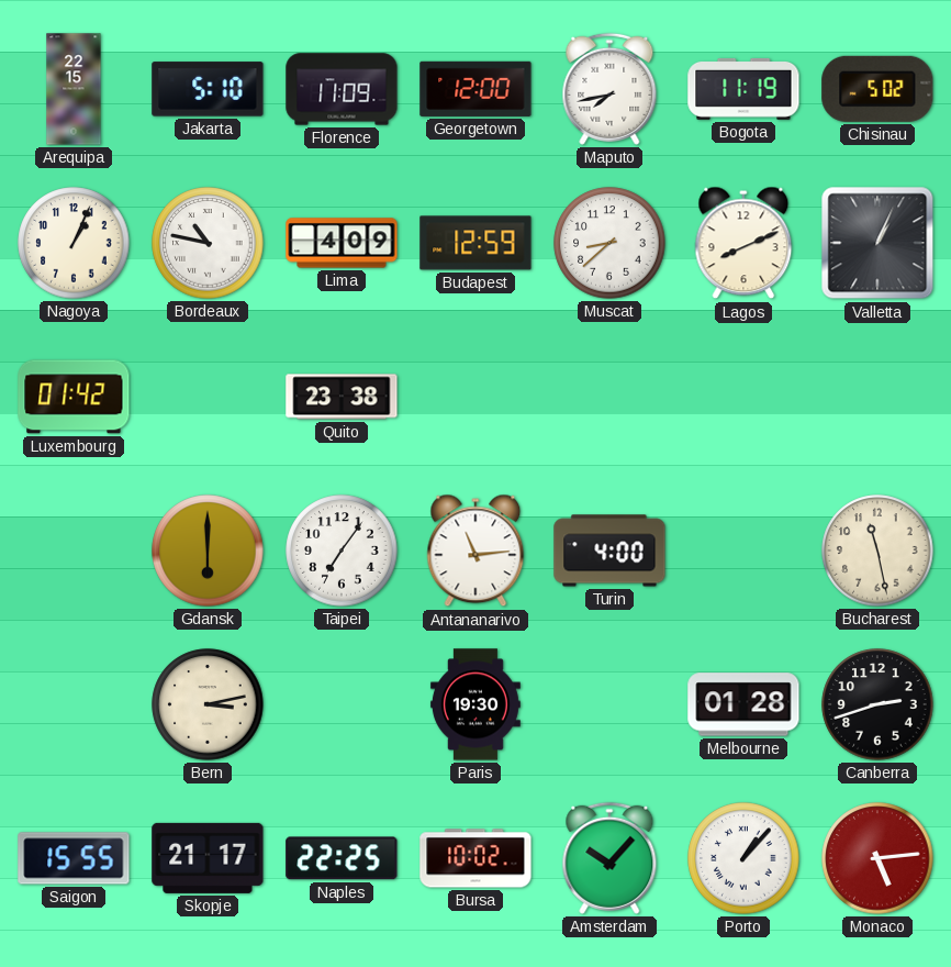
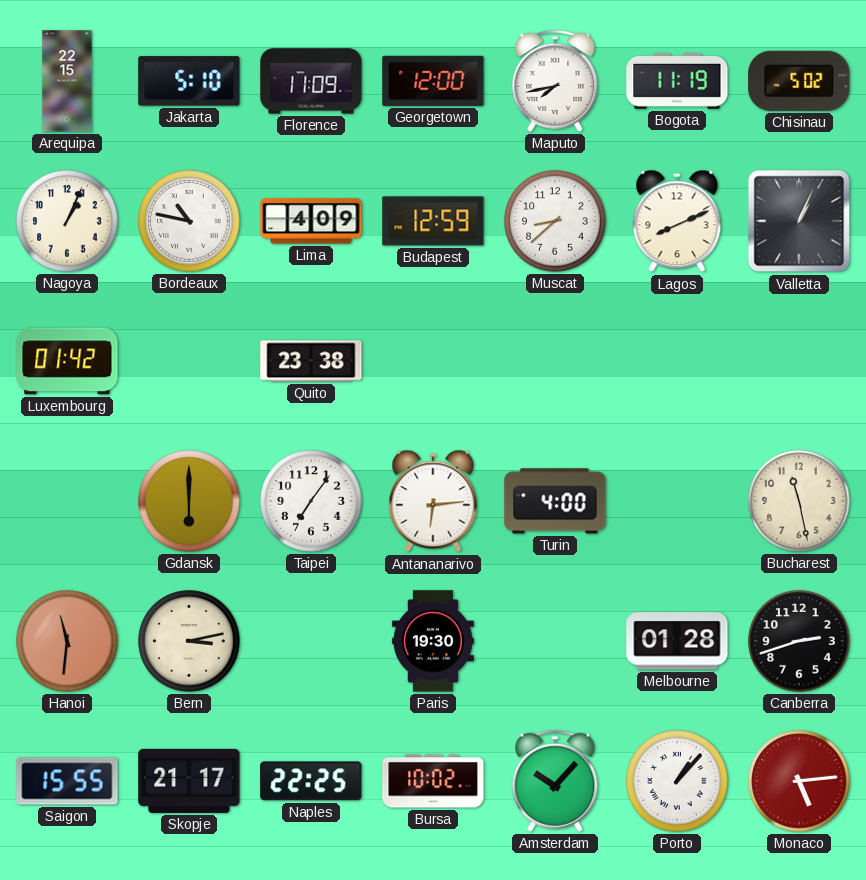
Antananarivo: 11:14 -> 6:14 (433, 501)
Hanoi: none -> 11:31 (67, 641)
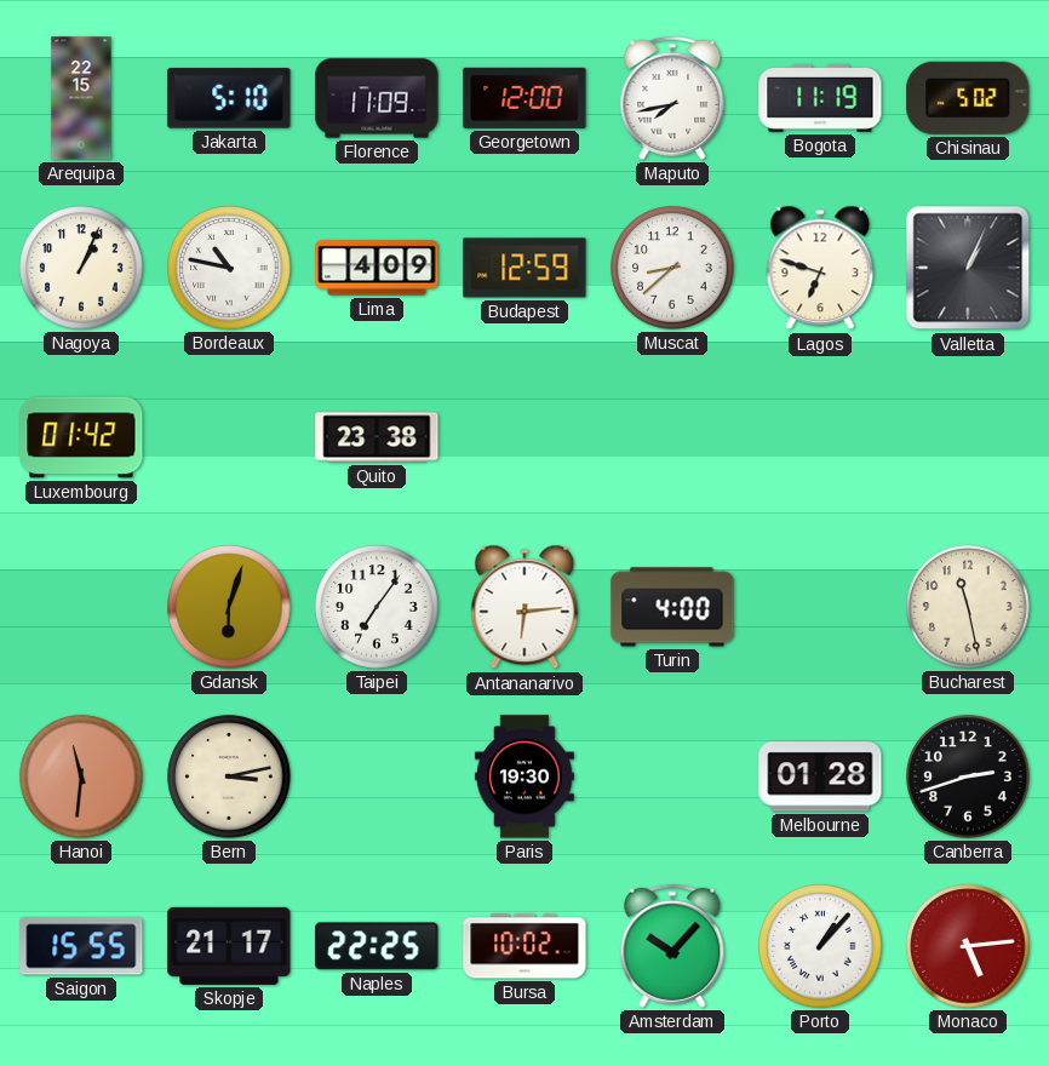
Lagos: 8:11 -> 6:48 (820, 268)
Gdansk: 6:00 -> 6:03 (229, 607)
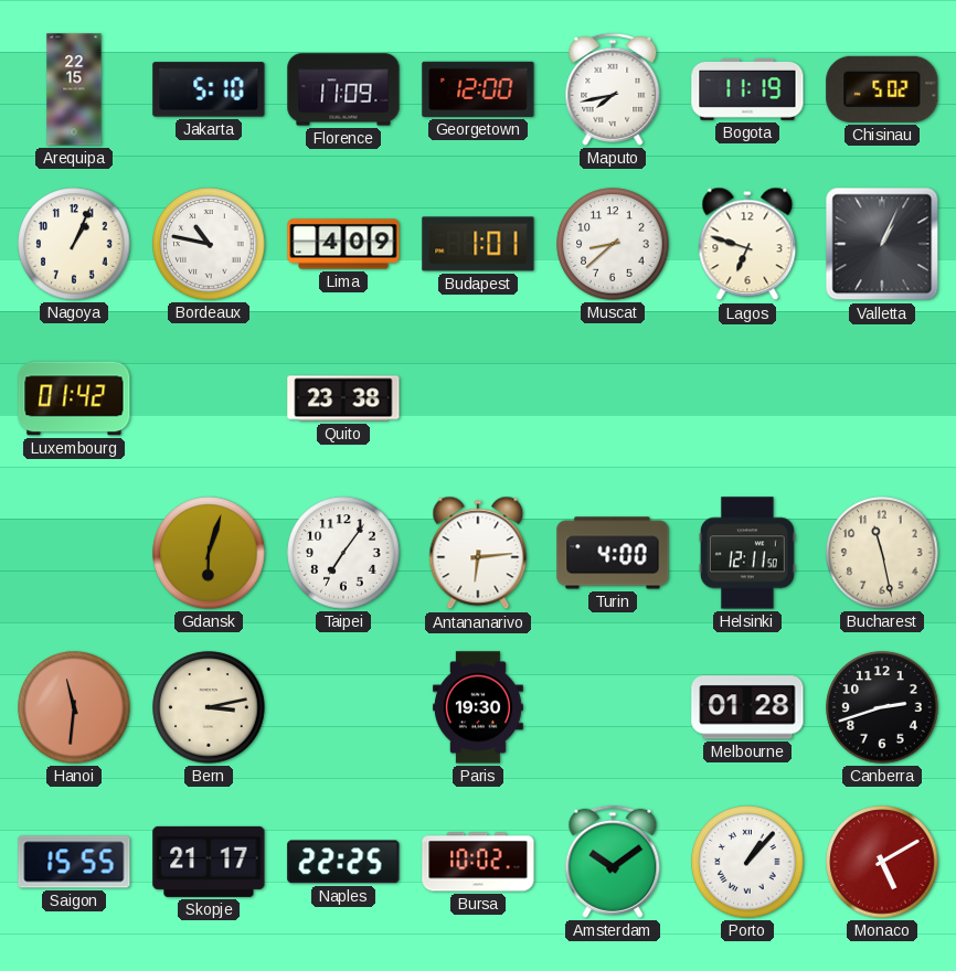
Budapest: 12:59 -> 1:01 (478, 244)
Helsinki: none -> 12:11 (747, 553)
Amsterdam: 10:07 -> 10:09 (613, 862)
Monaco: 5:14 -> 5:10 (882, 862)
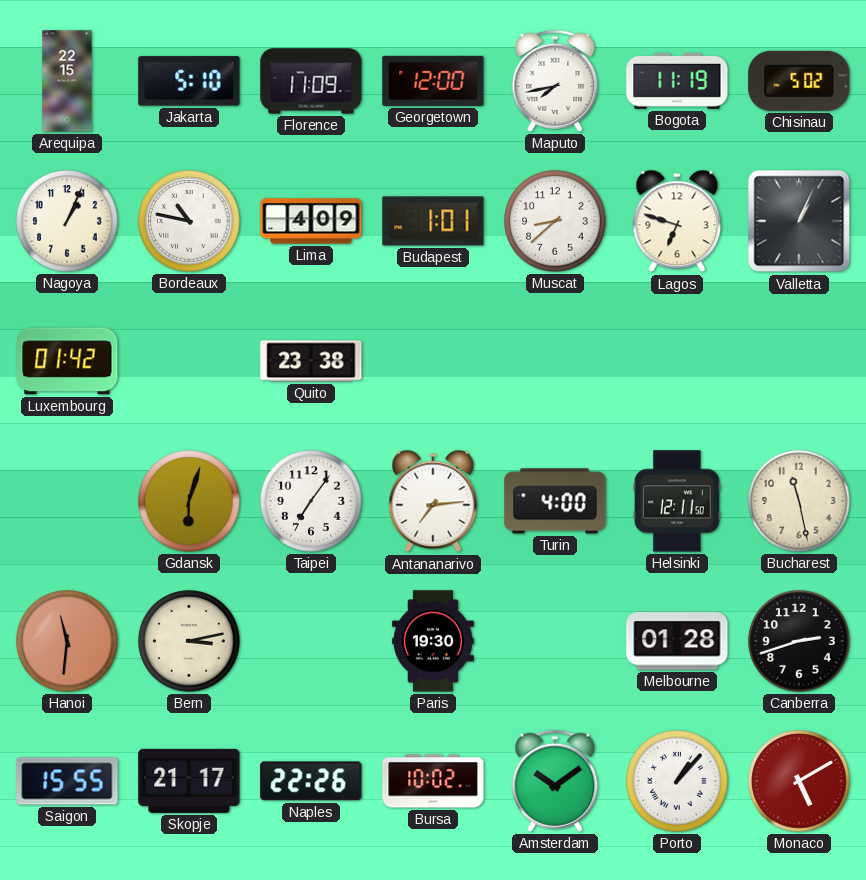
Antananarivo: 6:14 -> 7:14 (433, 501)
Naples: 22:25 -> 22:26 (311, 781)
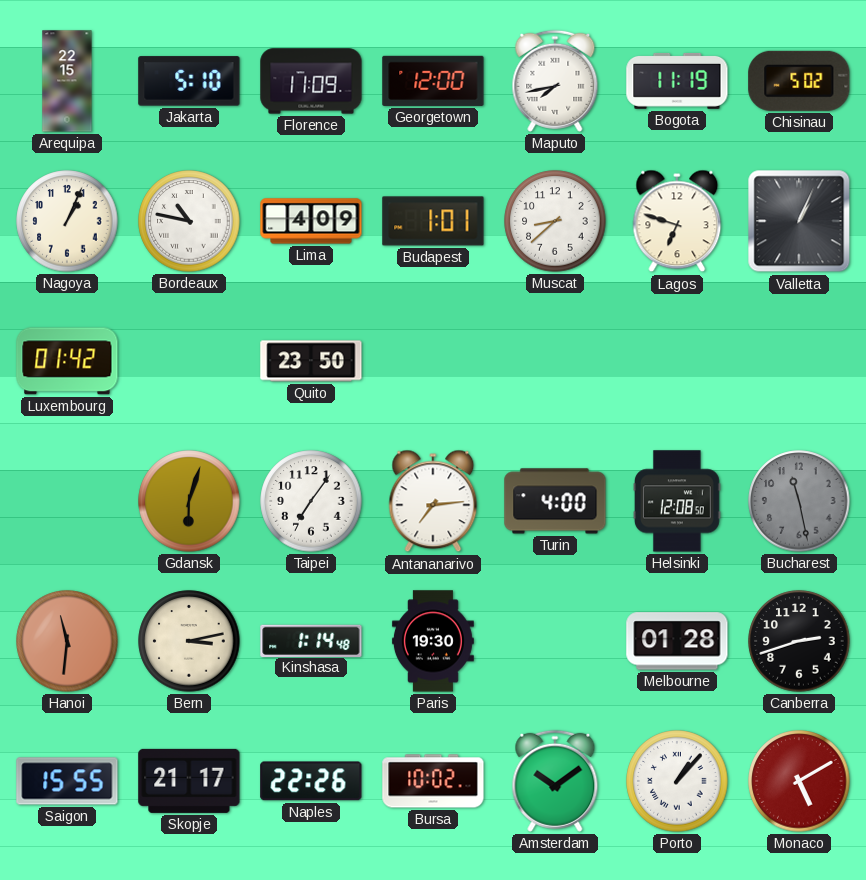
Quito: 23:38 -> 23:50 (311, 361)
Helsinki: 12:11 -> 12:08 (677, 501)
Bucharest dial: cream -> grey (799, 501)
Kinshasa: none -> 1:14 (311, 640)
